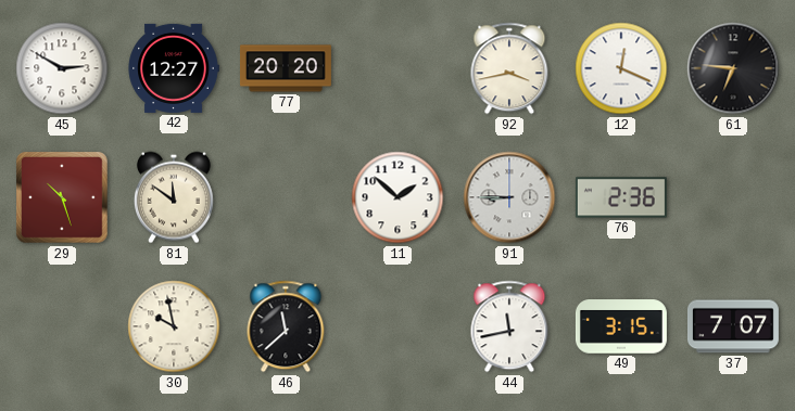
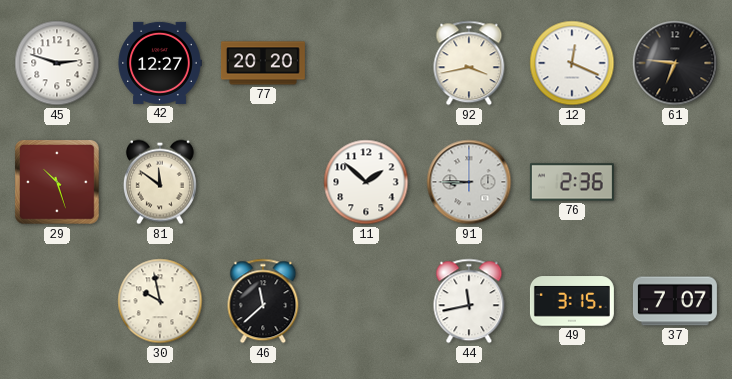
45: 2:50 -> 2:48 (57, 63)
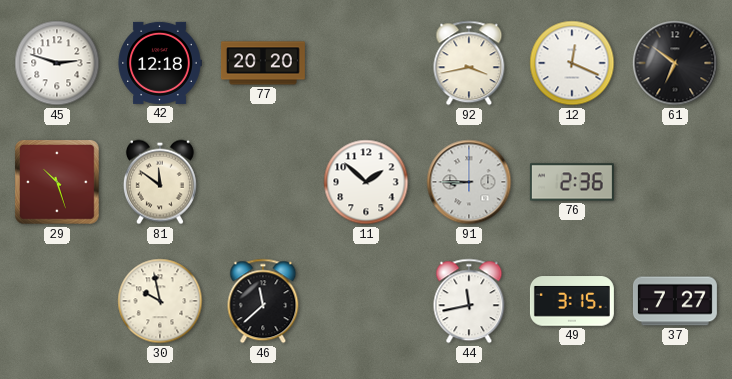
42: 12:27 -> 12:18 (160, 63)
61: 6:46 -> 6:51 (675, 63)
37: 7:07 -> 7:27 (675, 301)
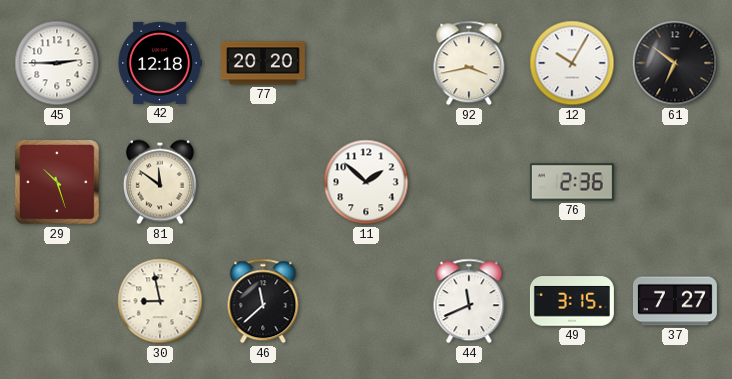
45: 2:48 -> 2:45 (57, 63)
12: 12:19 -> 10:05 (572, 63)
91: 8:45 -> none (469, 182)
30: 9:58 -> 8:58 (160, 301)
44: 11:43 -> 11:41 (469, 301)
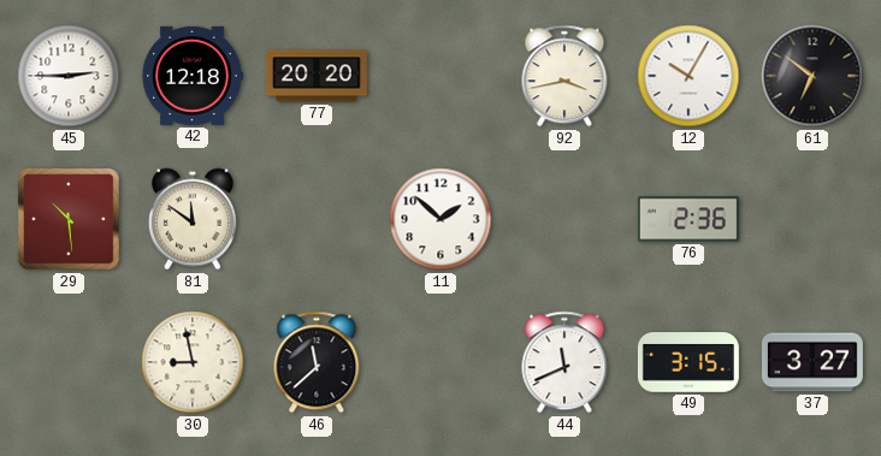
29: 10:27 -> 10:29 (69, 219)
37: 7:27 -> 3:27 (812, 362)
